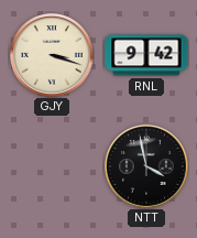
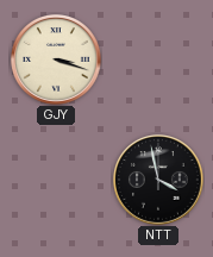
RNL: 9:42 -> none (146, 55)
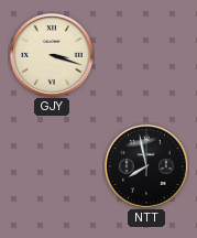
NTT: 3:58 -> 7:58 (147, 167)
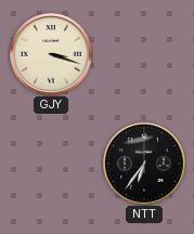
NTT: 7:58 -> 6:36 (145, 165)
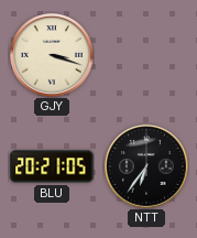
BLU: none -> 20:21 (52, 166)
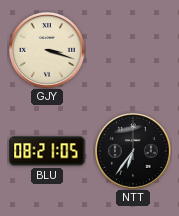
BLU: 20:21 -> 08:21 (47, 151)
